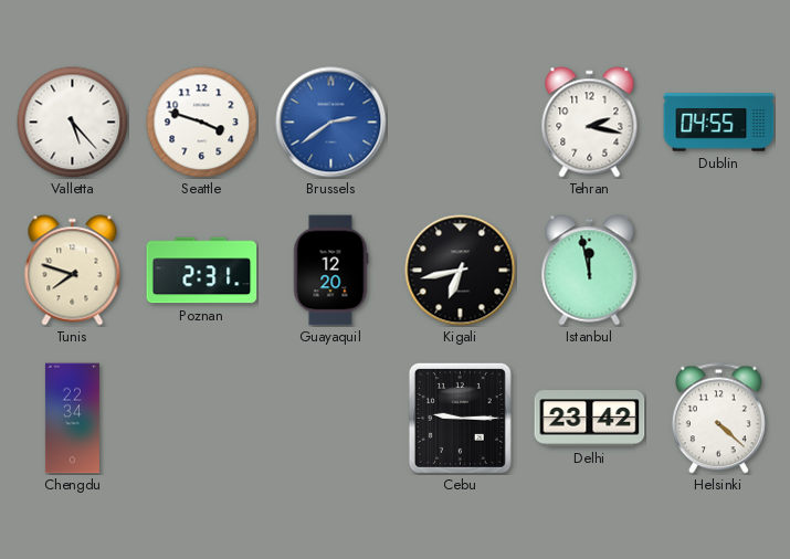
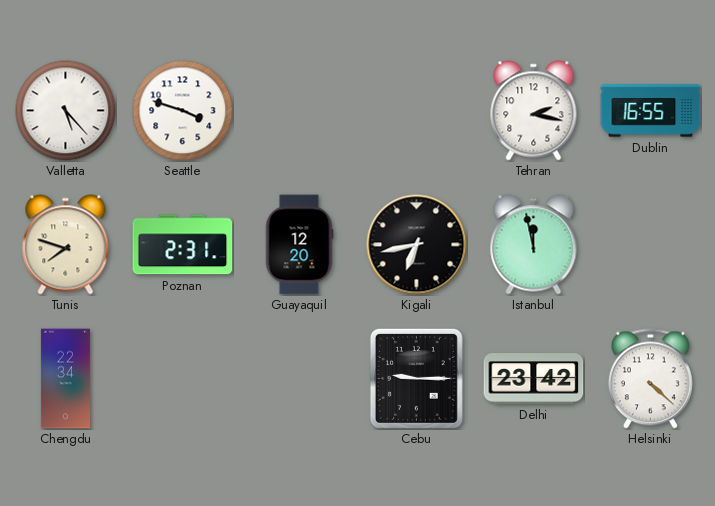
Brussels: 2:39 -> none (331, 123)
Dublin: 04:55 -> 16:55 (651, 111)
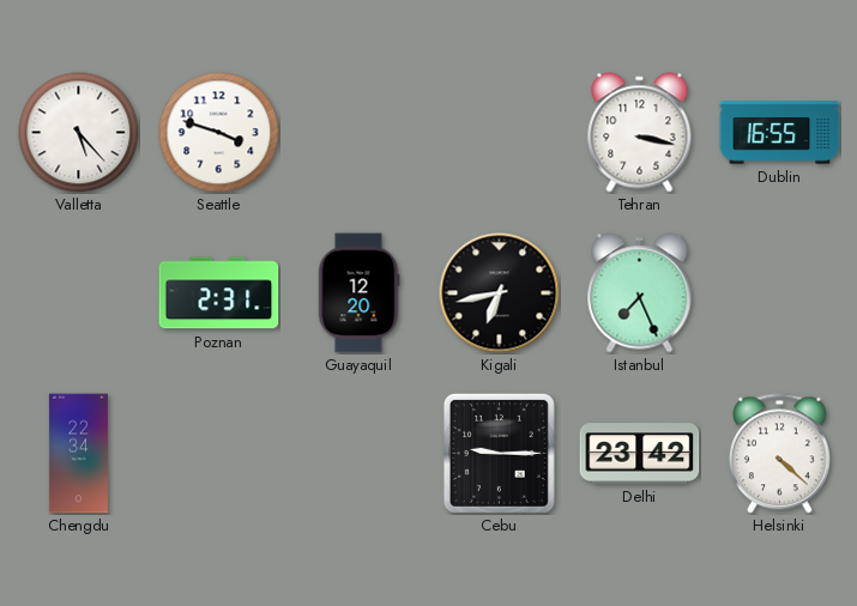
Tehran: 2:17 -> 3:17 (640, 133)
Tunis: 7:48 -> none (66, 245)
Istanbul: 11:58 -> 7:26 (640, 293)
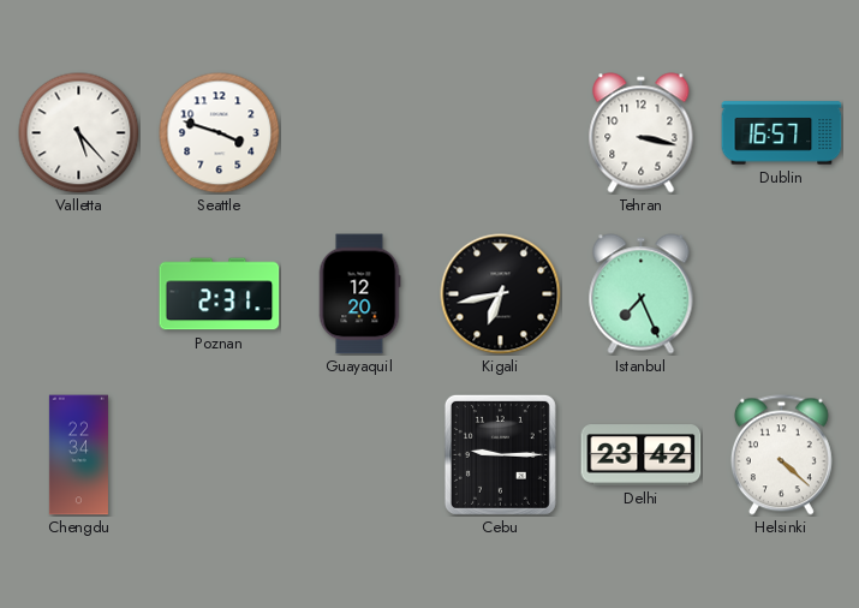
Dublin: 16:55 -> 16:57 (782, 133)
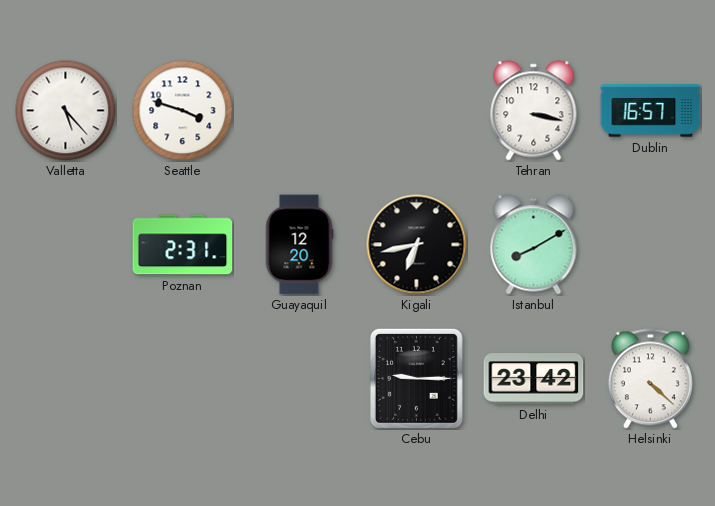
Istanbul: 7:26 -> 8:10 (534, 245)
Chengdu: 22:34 -> none (78, 455)
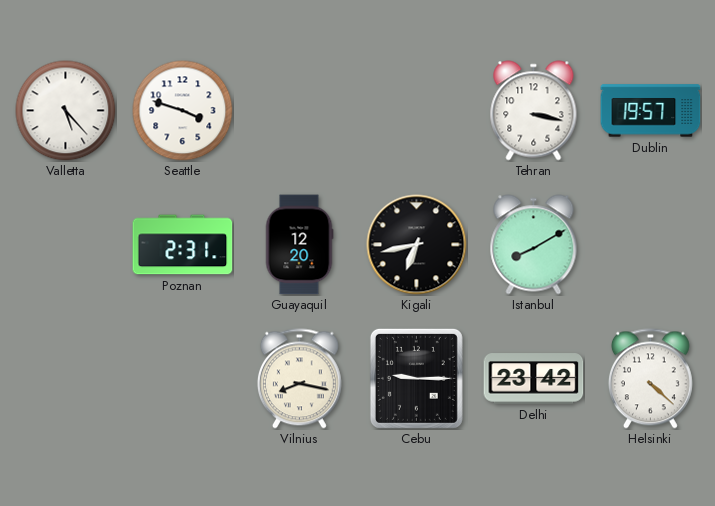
Dublin: 16:57 -> 19:57 (651, 111)
Vilnius: none -> 8:17 (299, 379)
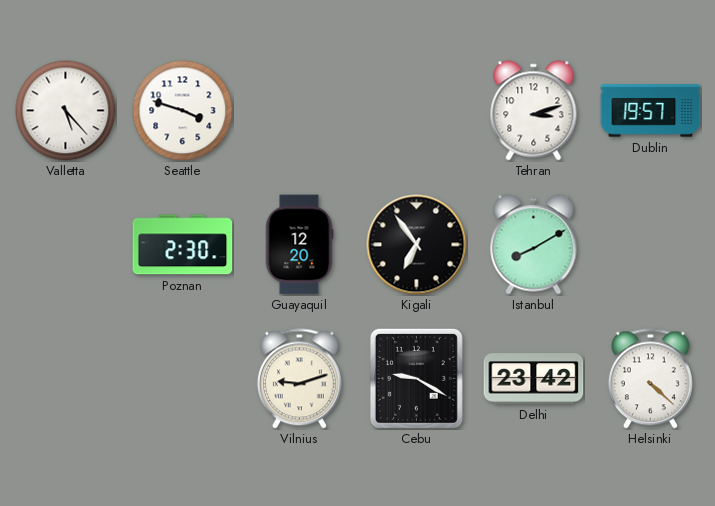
Tehran: 3:17 -> 3:12 (534, 111)
Poznan: 2:31 -> 2:30 (183, 245)
Kigali: 6:43 -> 6:54 (417, 245)
Vilnius: 8:17 -> 9:12 (299, 379)
Cebu: 9:15 -> 9:20 (416, 378)
